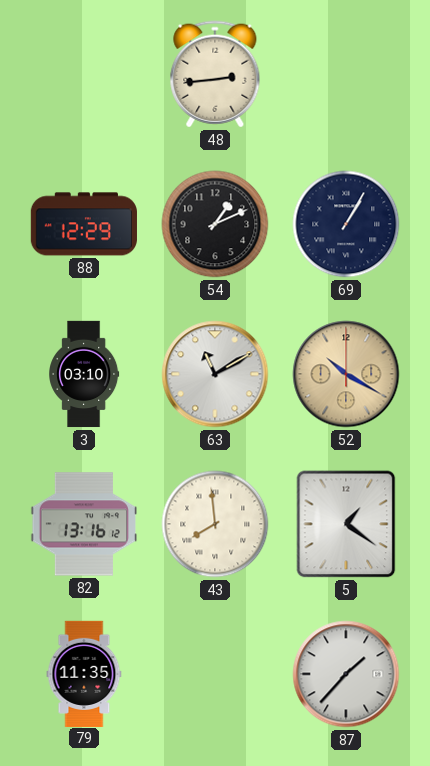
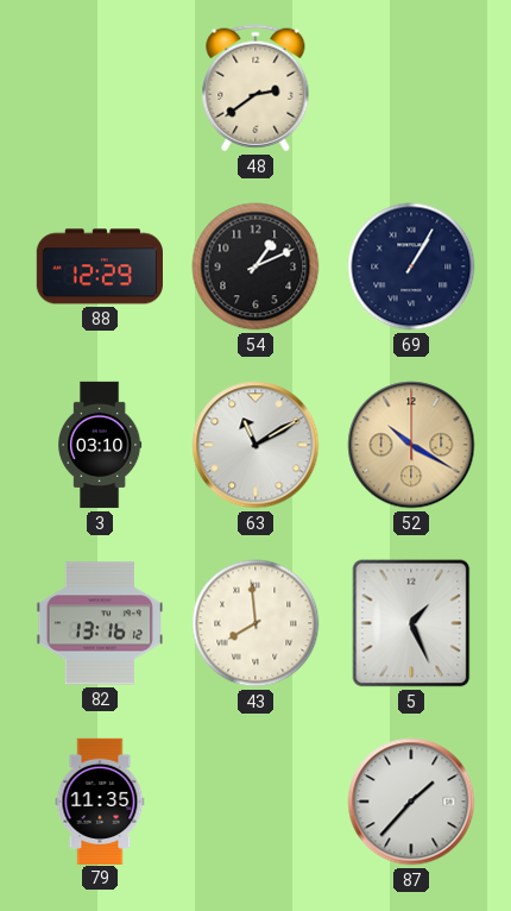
48: 2:44 -> 2:39 (255, 88)
5: 1:21 -> 1:26 (411, 623)
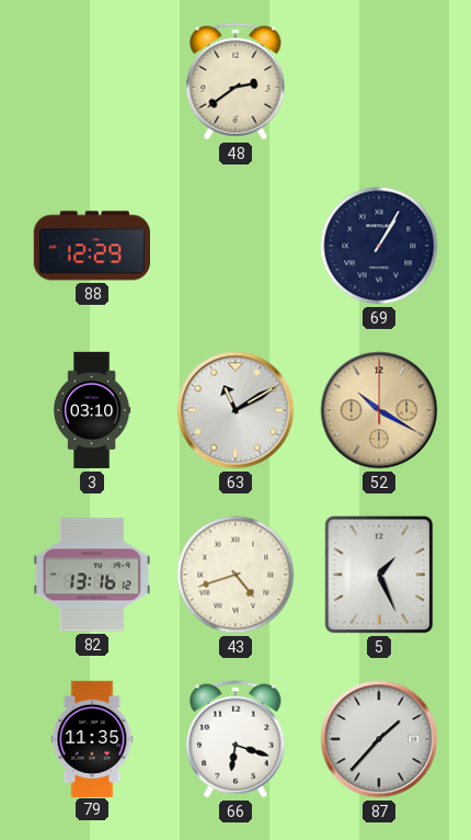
54: 1:11 -> none (255, 266)
43: 7:59 -> 4:42 (235, 575)
66: none -> 6:18 (235, 739)
